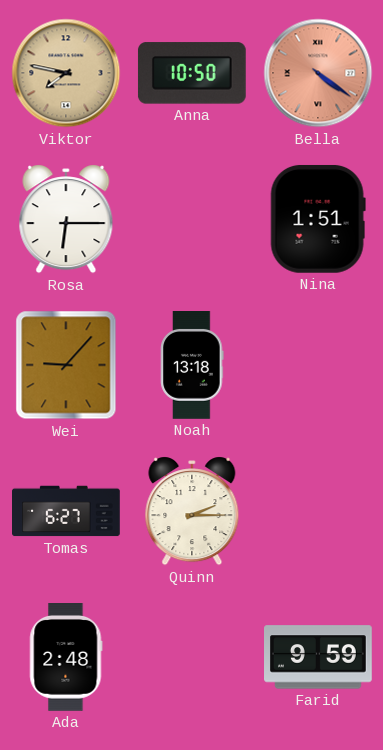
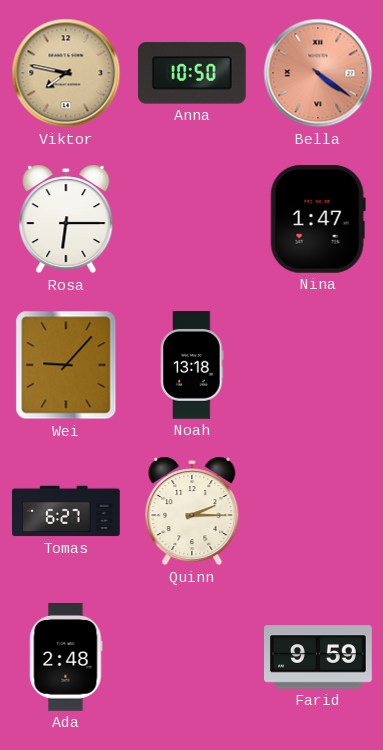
Nina: 1:51 -> 1:47 (318, 219)
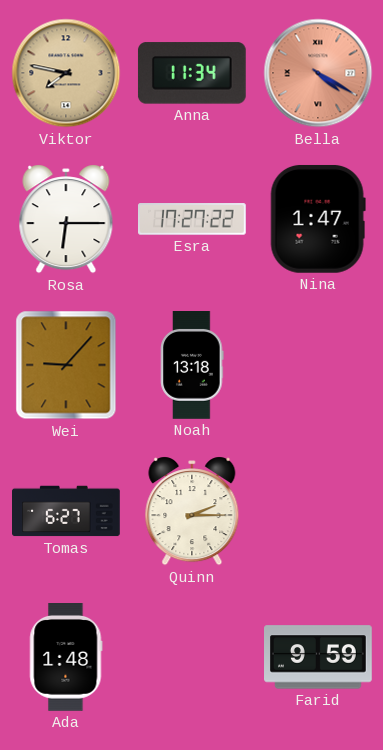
Anna: 10:50 -> 11:34 (192, 73)
Bella: 4:21 -> 4:20 (318, 73)
Esra: none -> 17:27 (193, 219)
Ada: 2:48 -> 1:48 (66, 658)
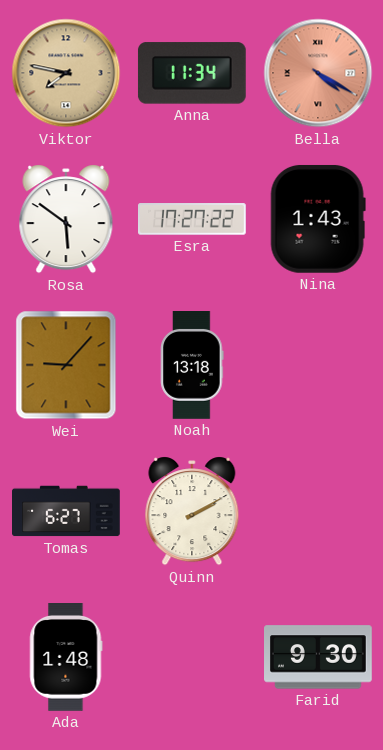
Rosa: 6:15 -> 5:51 (66, 219)
Nina: 1:47 -> 1:43 (318, 219)
Quinn: 2:15 -> 2:10 (192, 511)
Farid: 9:59 -> 9:30 (319, 657)
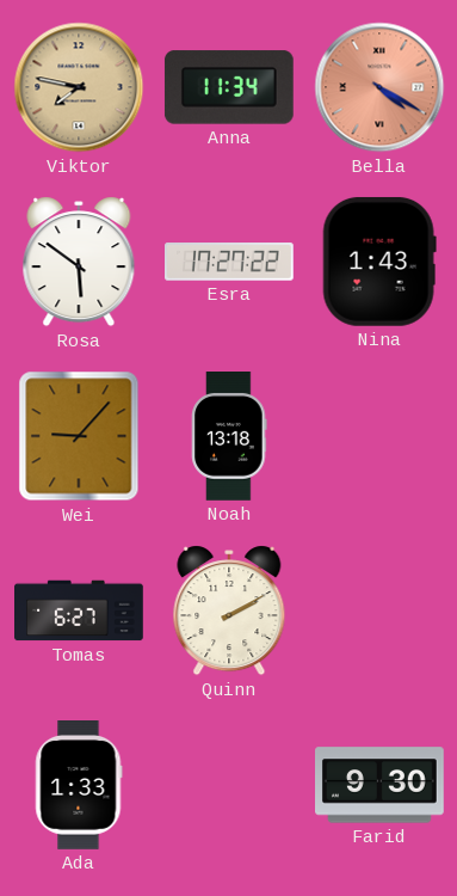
Ada: 1:48 -> 1:33 (79, 786)
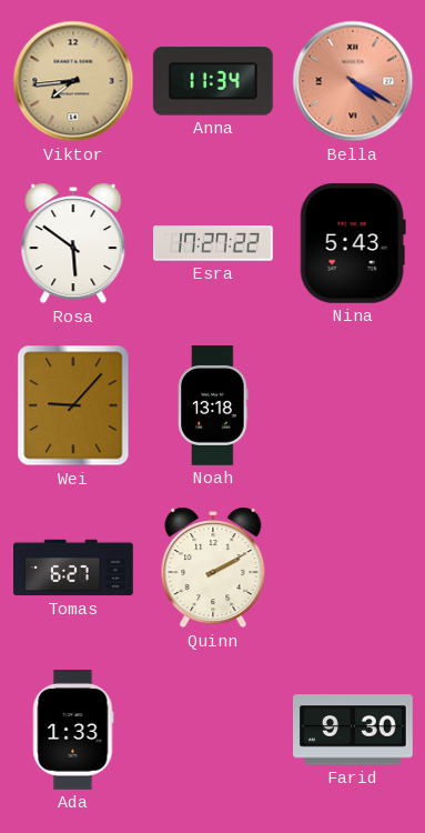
Viktor: 7:47 -> 7:44 (73, 81)
Nina: 1:43 -> 5:43 (353, 243)
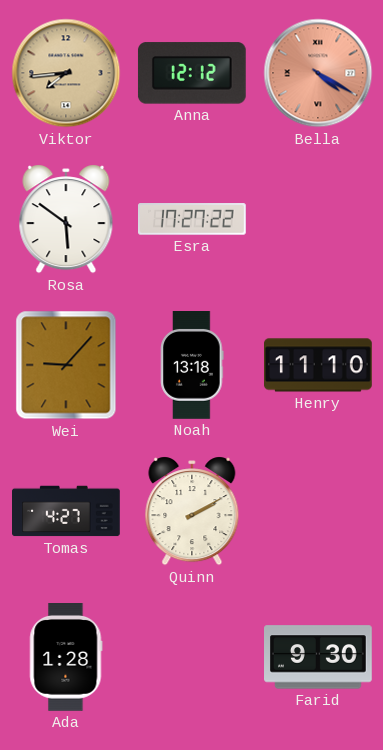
Anna: 11:34 -> 12:12 (192, 73)
Nina: 5:43 -> none (353, 243)
Henry: none -> 11:10 (318, 365)
Tomas: 6:27 -> 4:27 (67, 511)
Ada: 1:33 -> 1:28 (66, 658)
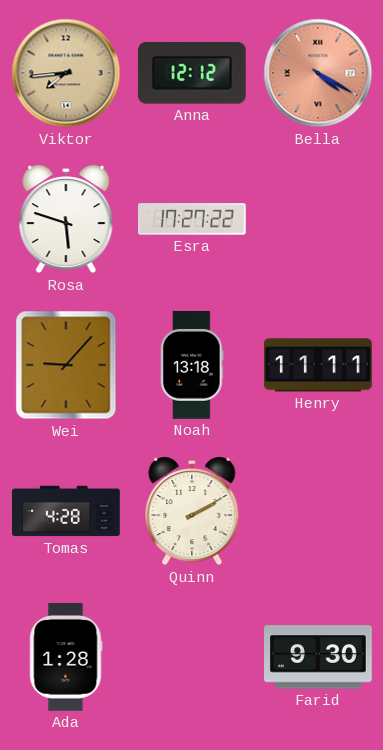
Rosa: 5:51 -> 5:48 (66, 219)
Henry: 11:10 -> 11:11 (318, 365)
Tomas: 4:27 -> 4:28 (67, 511)
